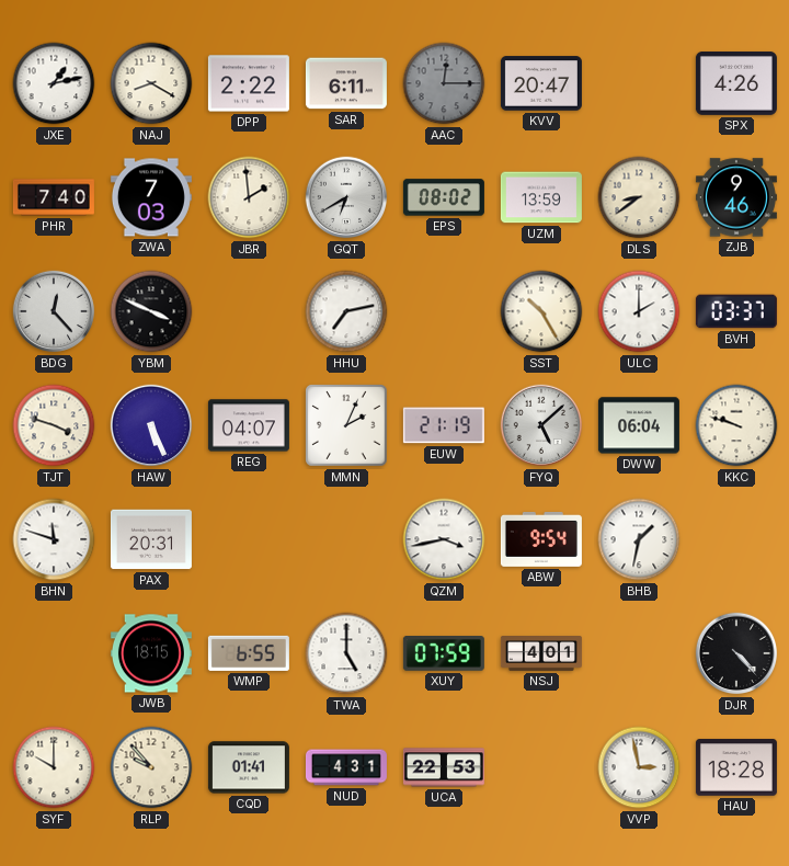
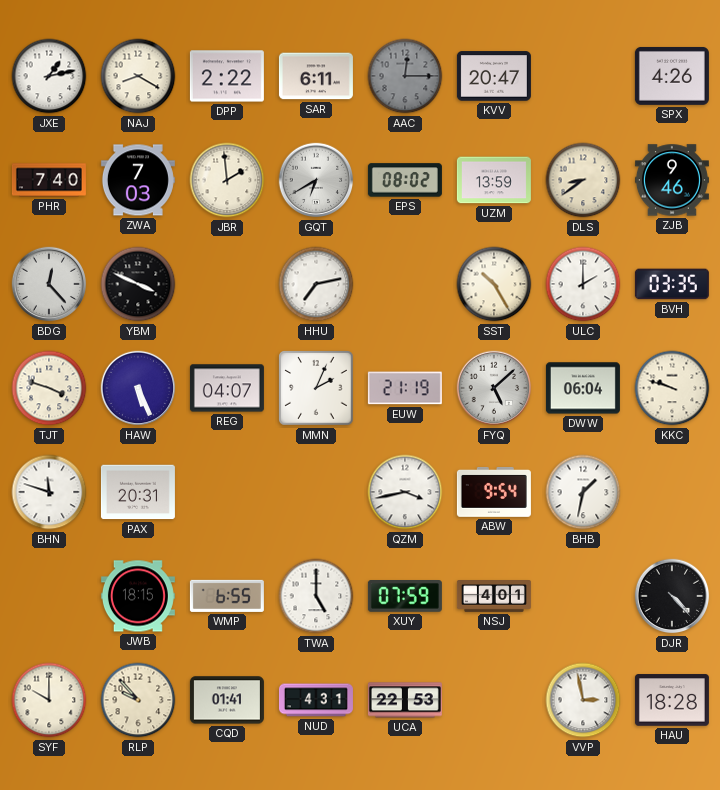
BVH: 03:37 -> 03:35 (672, 284)
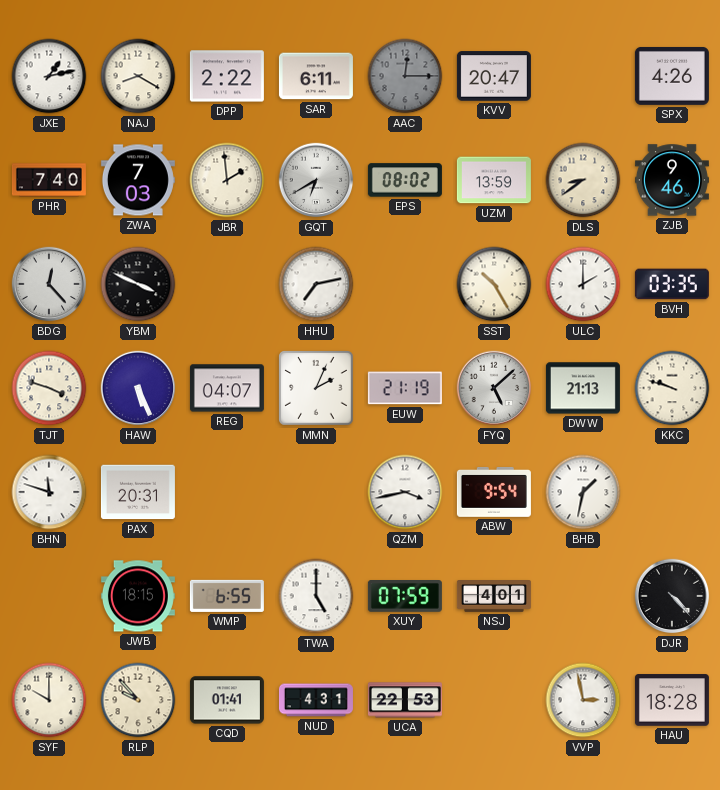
DWW: 06:04 -> 21:13 (583, 388)
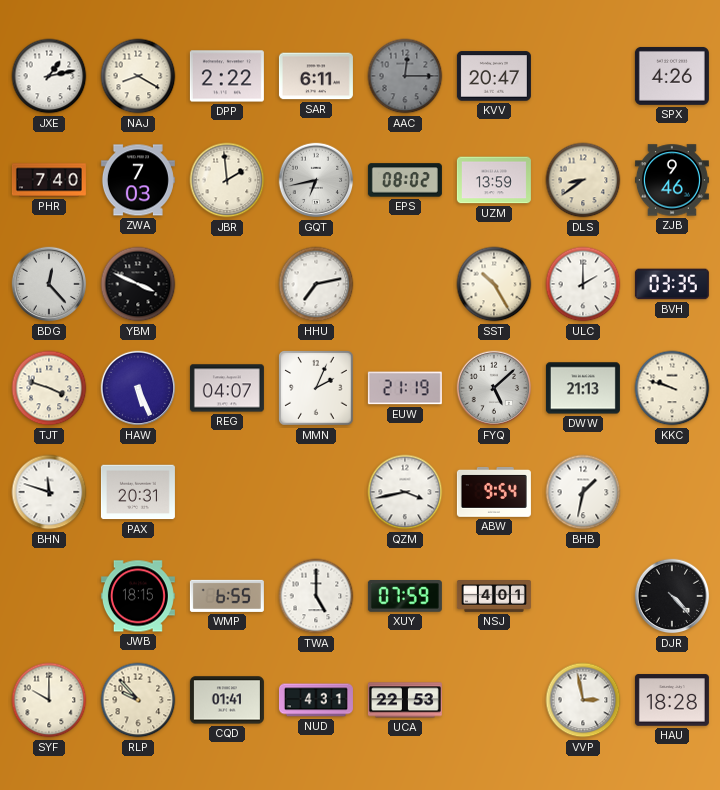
GQT: 6:40 -> 6:43 (316, 180)
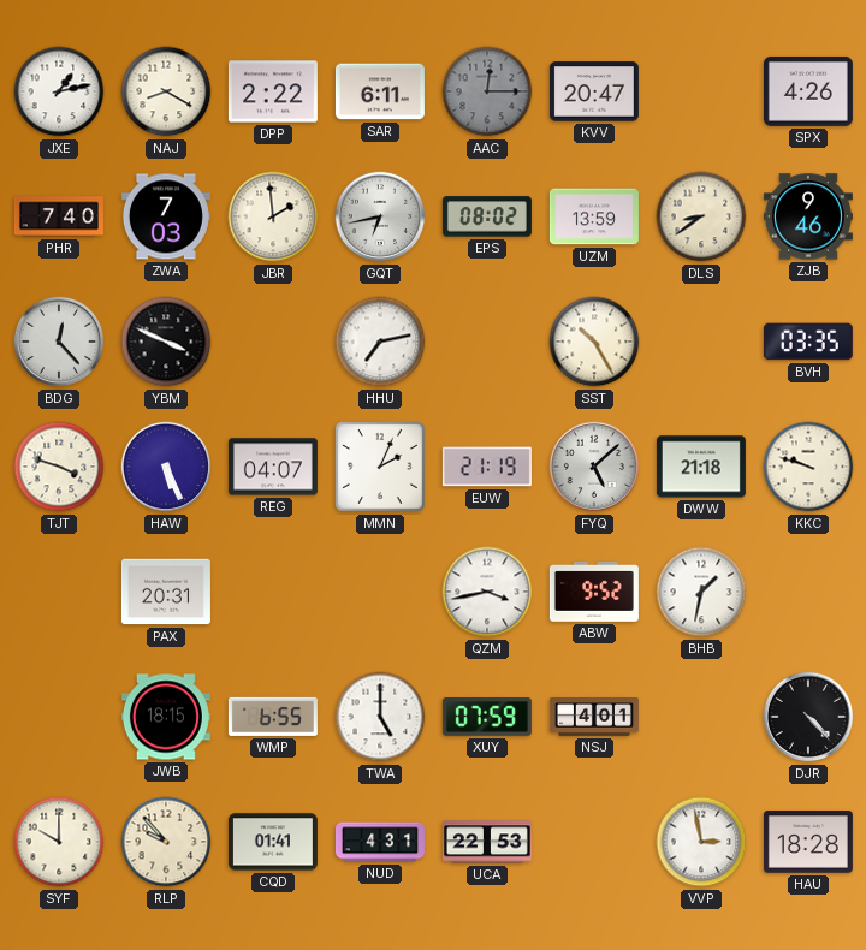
ULC: 2:00 -> none (583, 284)
DWW: 21:13 -> 21:18 (701, 467)
BHN: 11:48 -> none (49, 492)
ABW: 9:54 -> 9:52 (594, 592)
